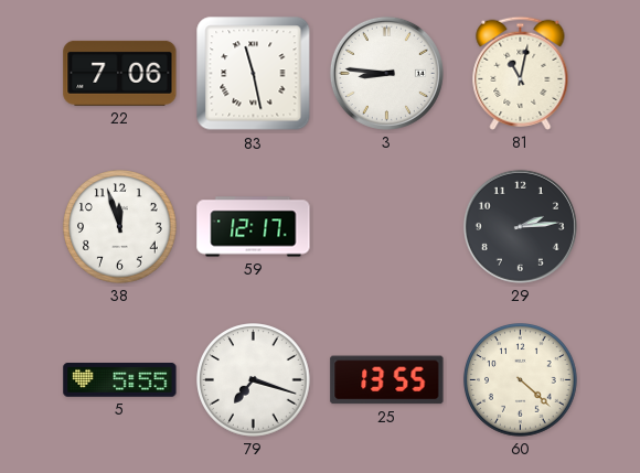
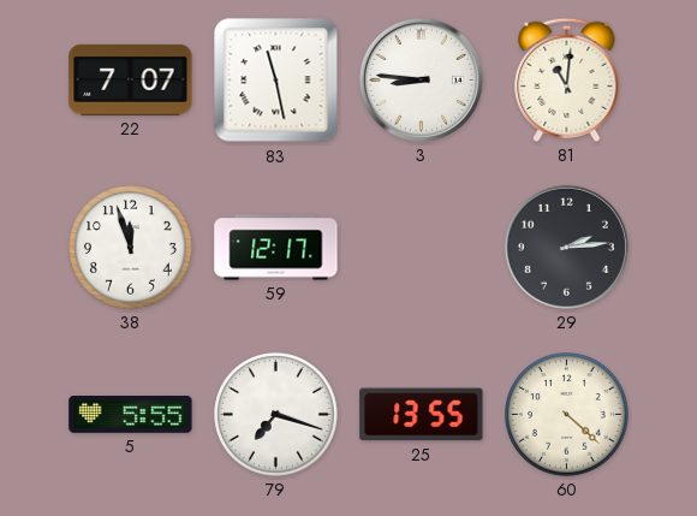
22: 7:06 -> 7:07 (131, 79)
81: 11:02 -> 11:01 (567, 79)
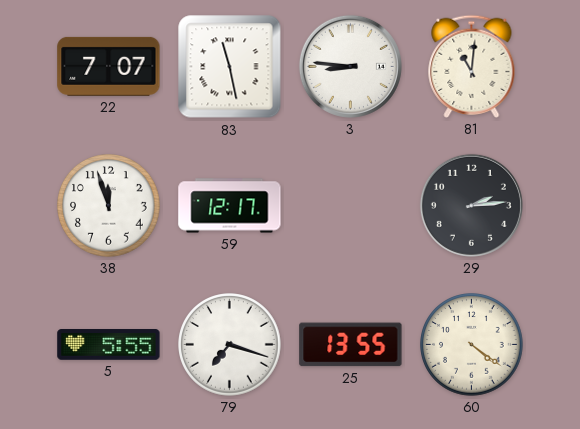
60: 4:22 -> 4:21 (472, 345)
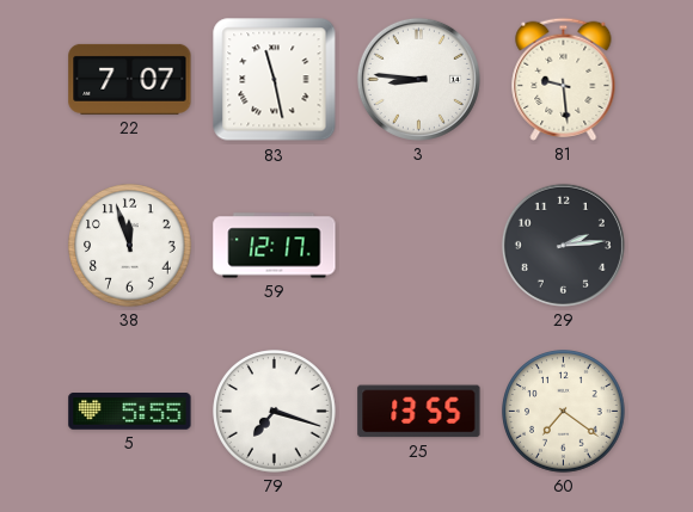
81: 11:01 -> 9:29 (564, 79)
60: 4:21 -> 7:21 (564, 412)
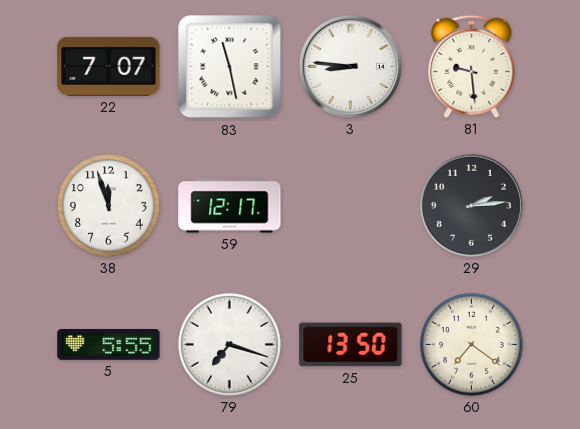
25: 13:55 -> 13:50 (351, 345)
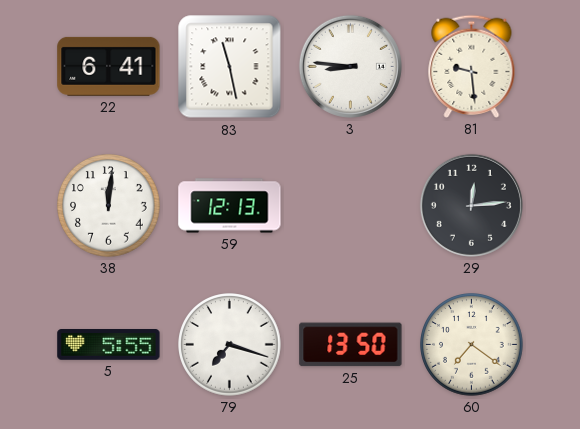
22: 7:07 -> 6:41 (109, 66)
38: 11:57 -> 12:01 (109, 206)
59: 12:17 -> 12:13 (230, 206)
29: 2:14 -> 12:14 (471, 205)
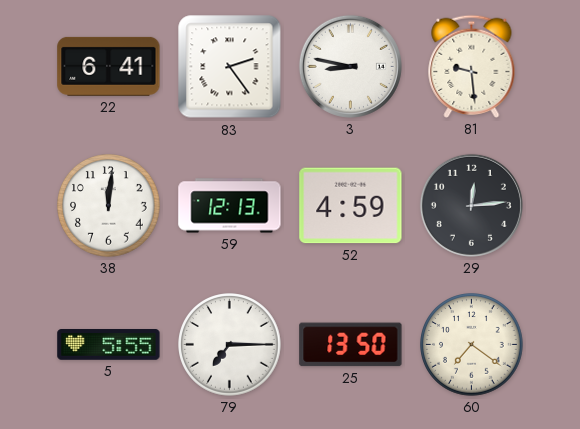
83: 11:28 -> 2:24 (230, 67)
3: 8:46 -> 8:47 (350, 66)
52: none -> 4:59 (351, 206)
79: 7:18 -> 7:15 (230, 345)
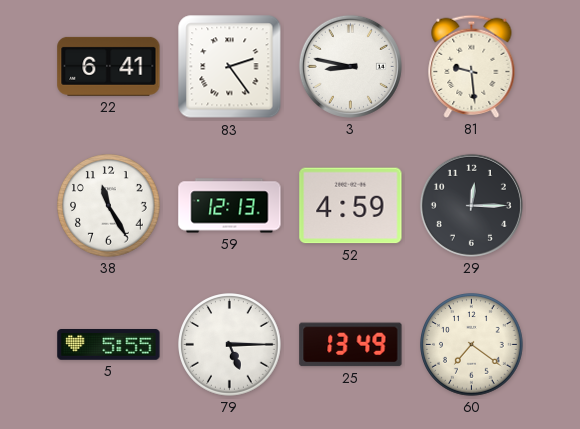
38: 12:01 -> 11:25 (109, 206)
29: 12:14 -> 12:15 (471, 205)
79: 7:15 -> 5:15 (230, 345)
25: 13:50 -> 13:49 (351, 345)
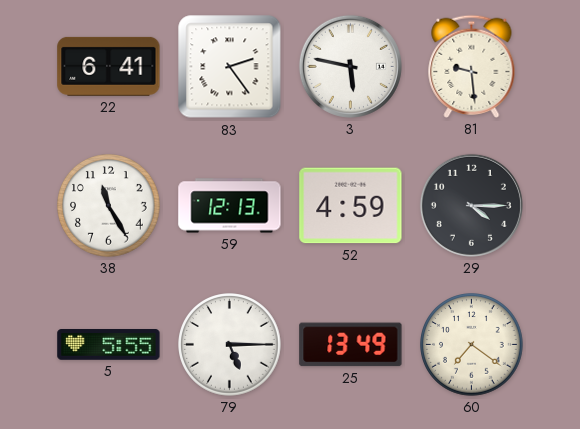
3: 8:47 -> 5:47 (350, 66)
29: 12:15 -> 4:15 (471, 205)
